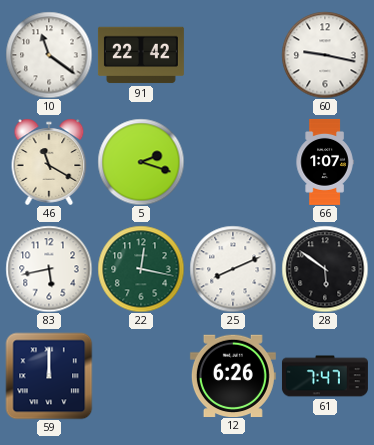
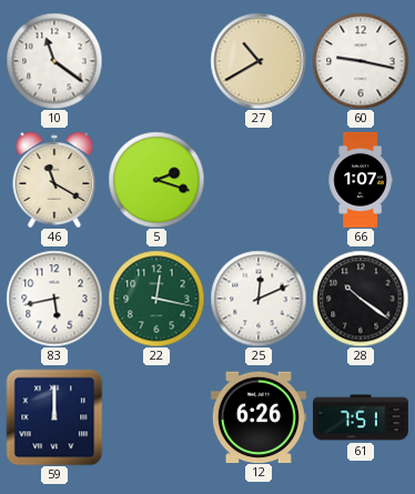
91: 22:42 -> none (141, 55)
27: none -> 10:40 (259, 61)
25: 8:11 -> 12:11 (259, 299)
28: 5:51 -> 10:21 (361, 299)
61: 7:47 -> 7:51 (361, 417)
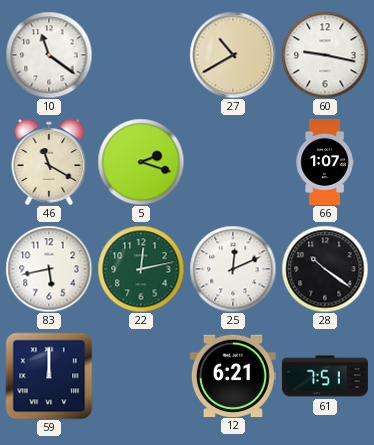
22: 12:17 -> 12:13 (141, 269)
12: 6:26 -> 6:21 (233, 375)
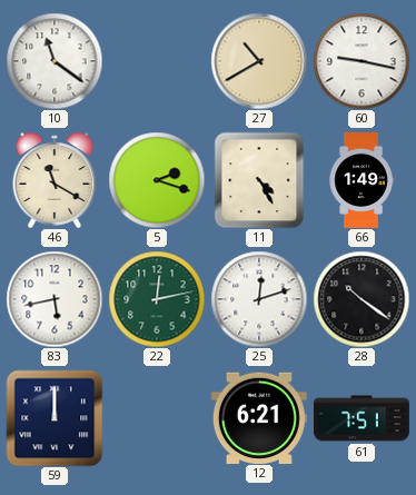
11: none -> 4:25 (259, 180)
66: 1:07 -> 1:49 (361, 180)
25: 12:11 -> 12:12 (259, 299)
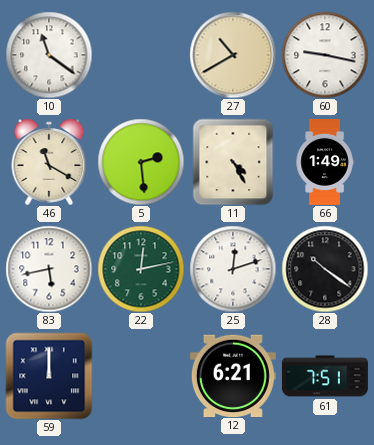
5: 2:18 -> 2:29 (141, 162)
